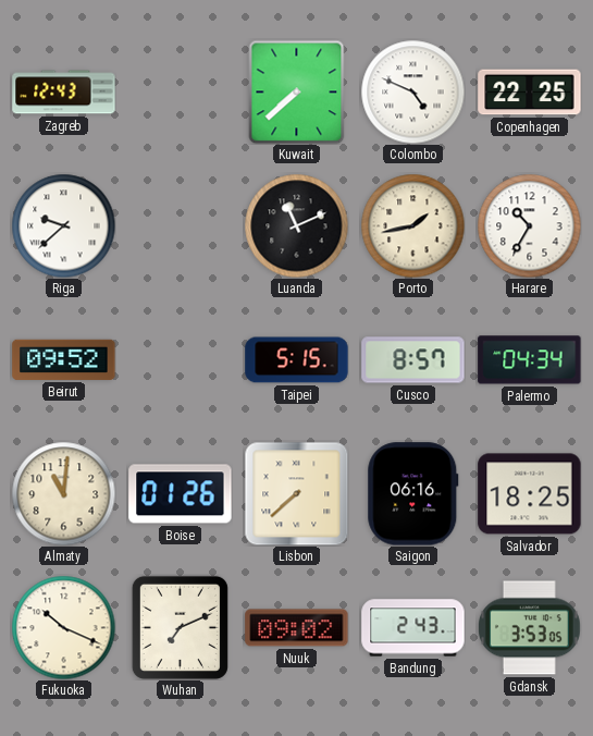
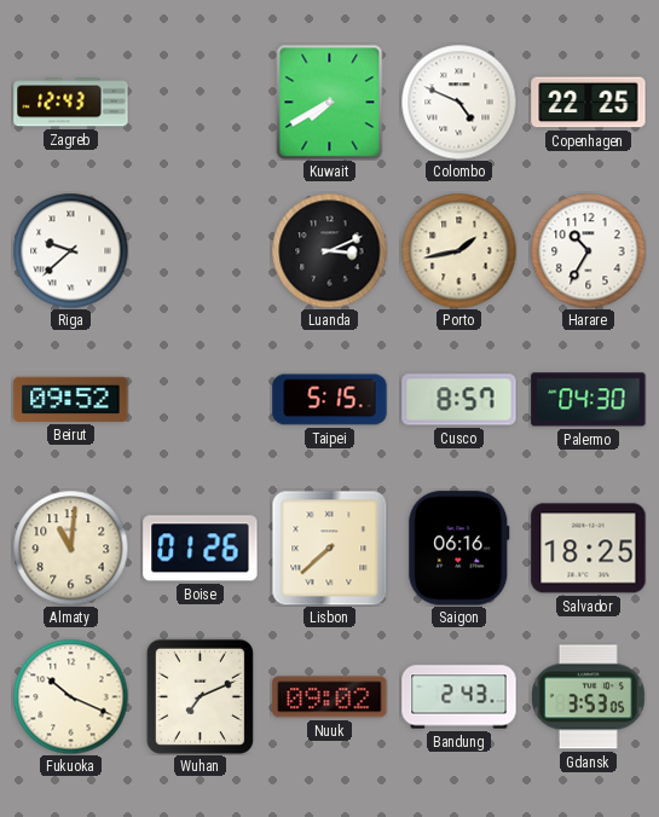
Kuwait: 7:38 -> 7:40 (330, 102)
Luanda: 11:11 -> 3:11 (329, 250)
Palermo: 04:34 -> 04:30 (589, 400)
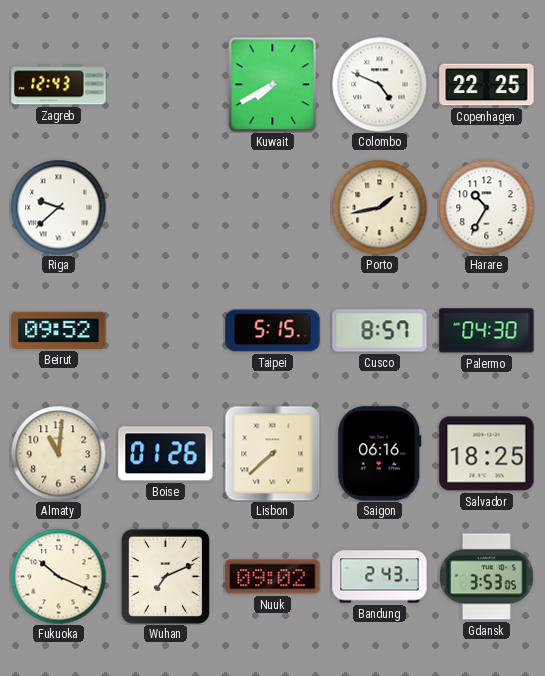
Luanda: 3:11 -> none (329, 250)
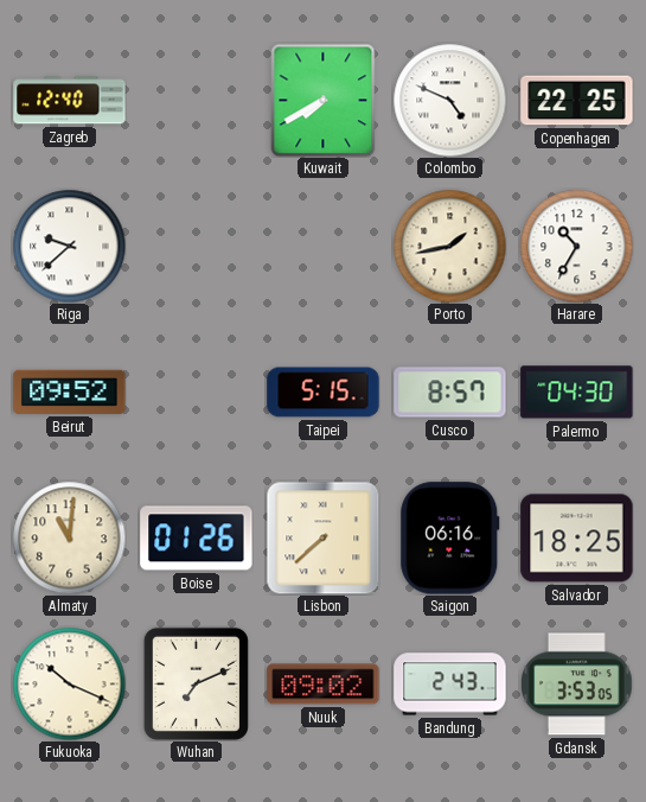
Zagreb: 12:43 -> 12:40 (70, 101)
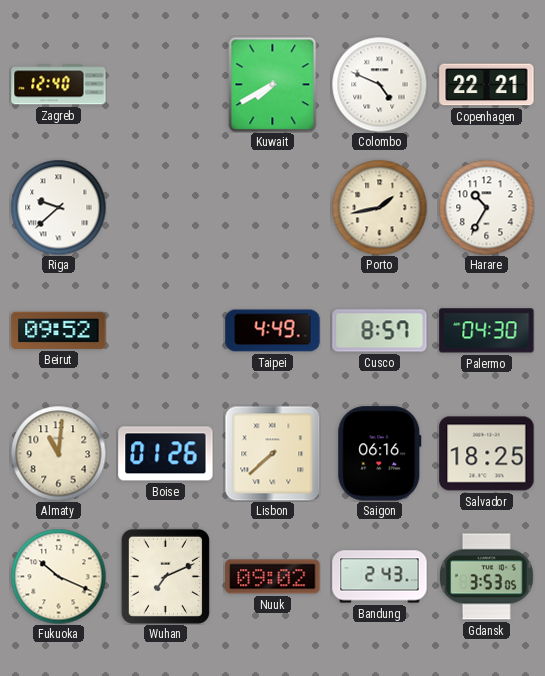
Copenhagen: 22:25 -> 22:21 (487, 85)
Taipei: 5:15 -> 4:49 (273, 331)
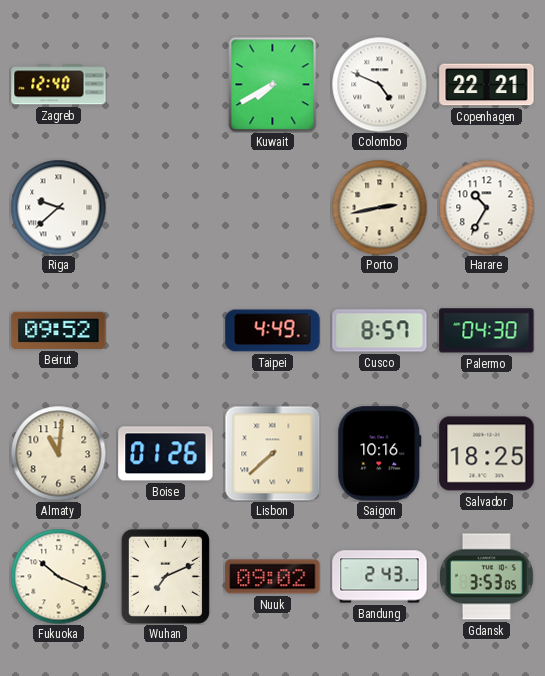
Porto: 1:43 -> 2:43 (379, 207)
Saigon: 06:16 -> 10:16 (380, 454)
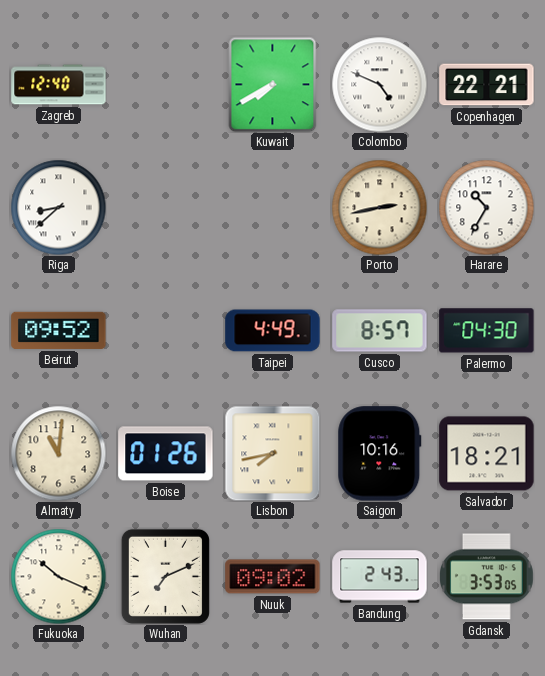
Riga: 9:38 -> 8:38 (58, 207)
Lisbon: 7:38 -> 7:43 (272, 453)
Salvador: 18:25 -> 18:21 (487, 454)
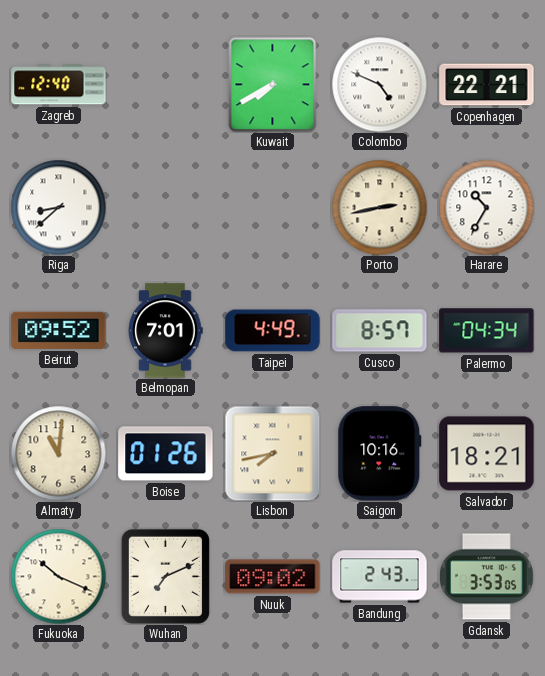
Belmopan: none -> 7:01 (165, 331)
Palermo: 04:30 -> 04:34 (487, 331)
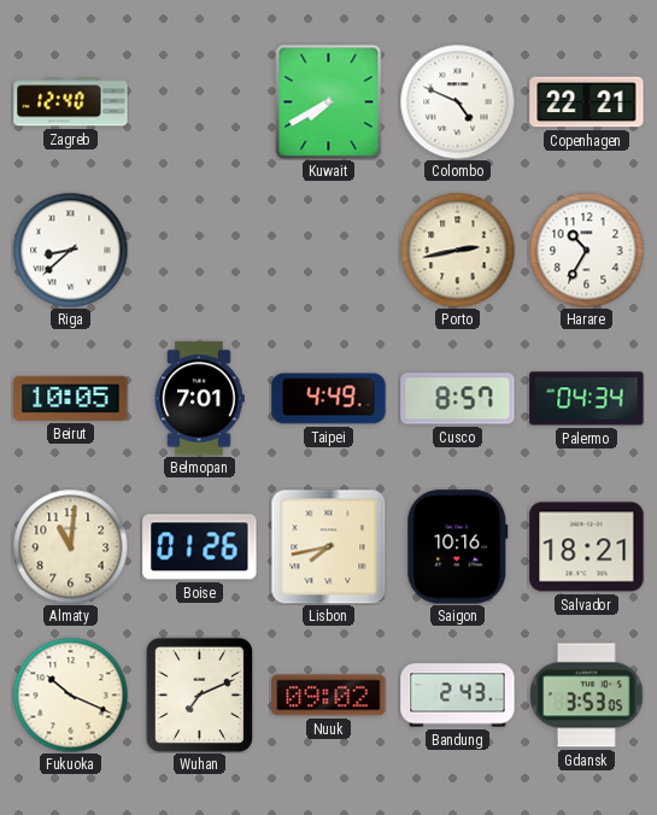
Beirut: 09:52 -> 10:05 (71, 398)
